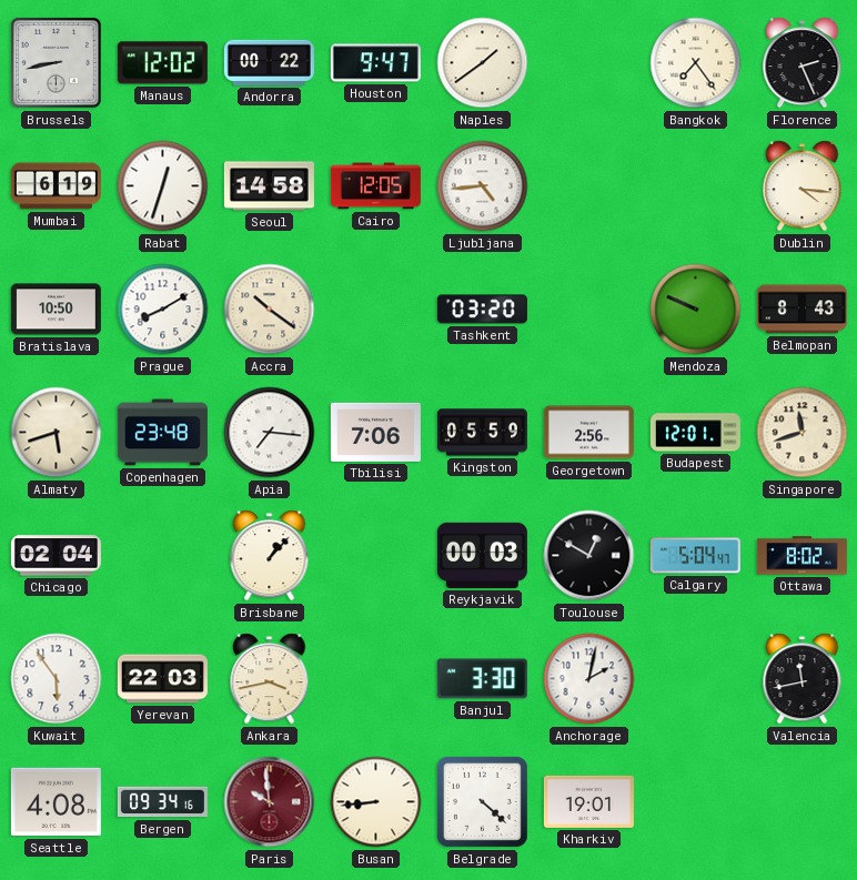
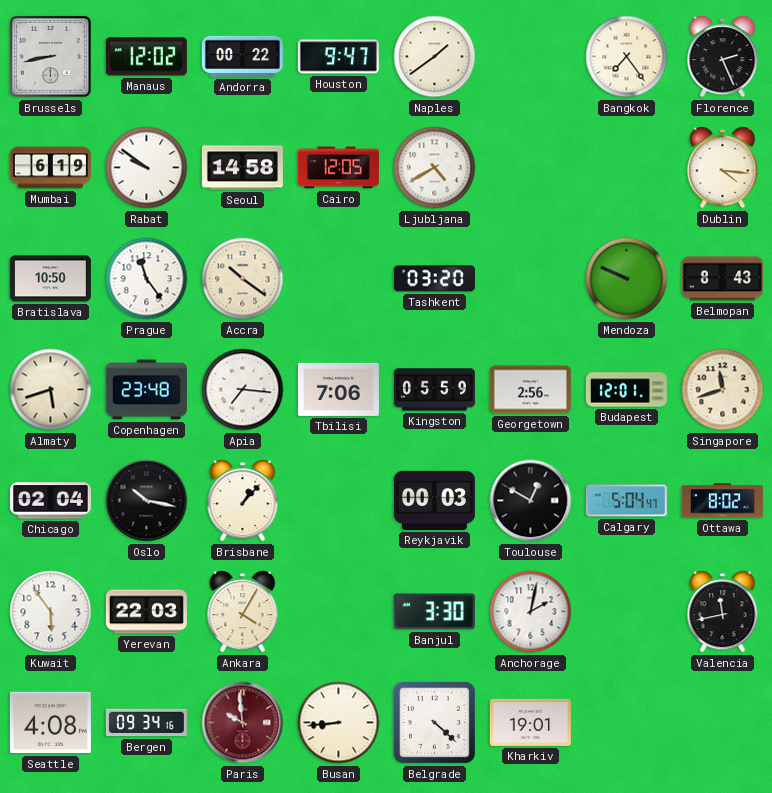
Rabat: 12:33 -> 9:51 (147, 168)
Ljubljana: 4:44 -> 4:40 (435, 168)
Prague: 8:10 -> 11:24 (147, 279)
Oslo: none -> 10:17 (147, 501)
Ankara: 3:43 -> 4:05 (243, 612)
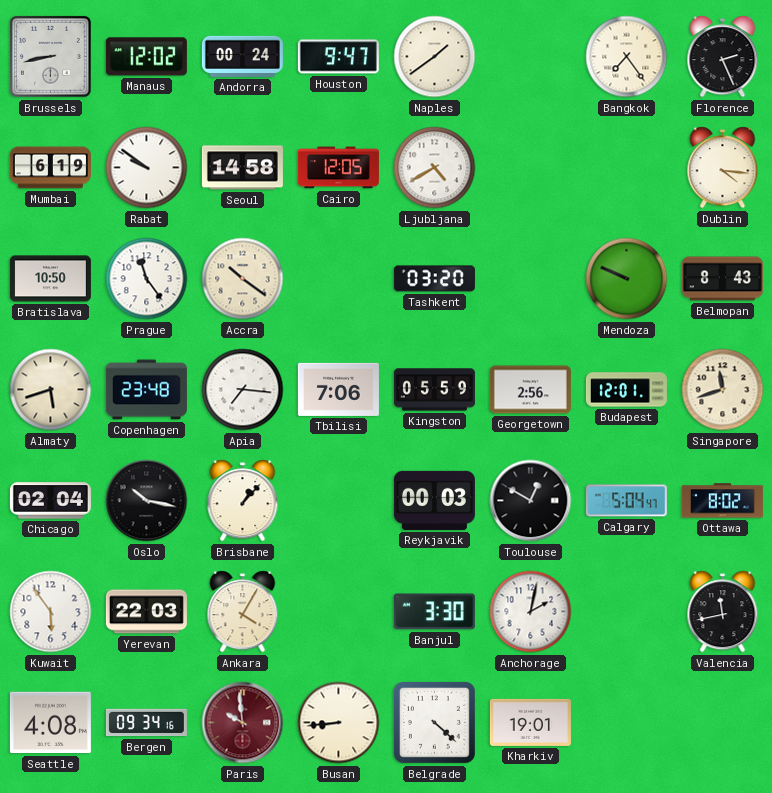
Andorra: 00:22 -> 00:24 (242, 56)
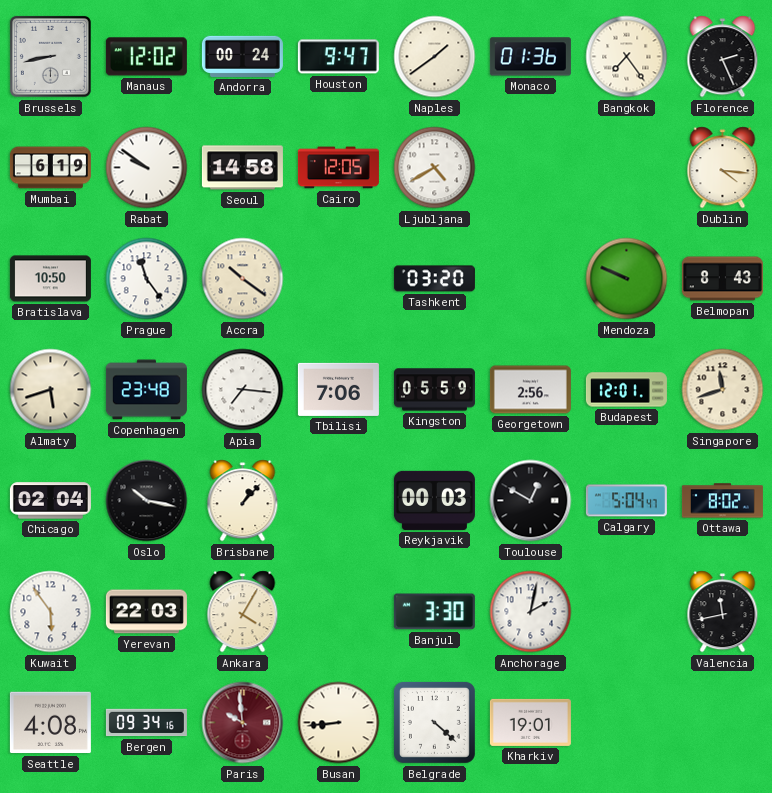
Monaco: none -> 01:36 (530, 57)
